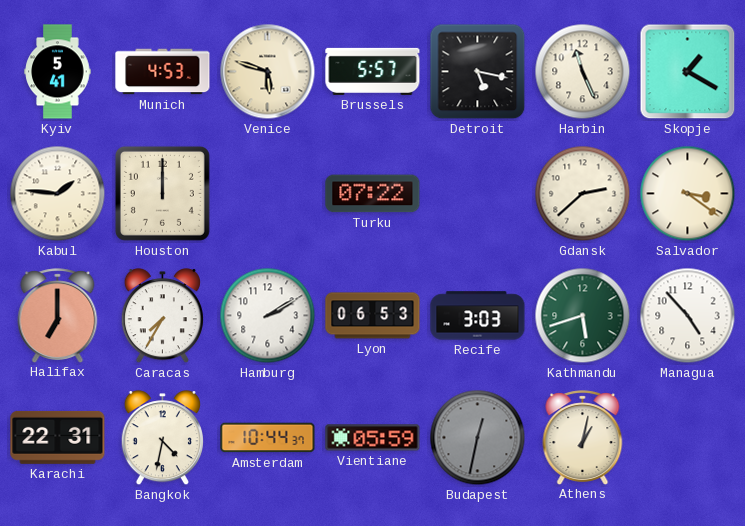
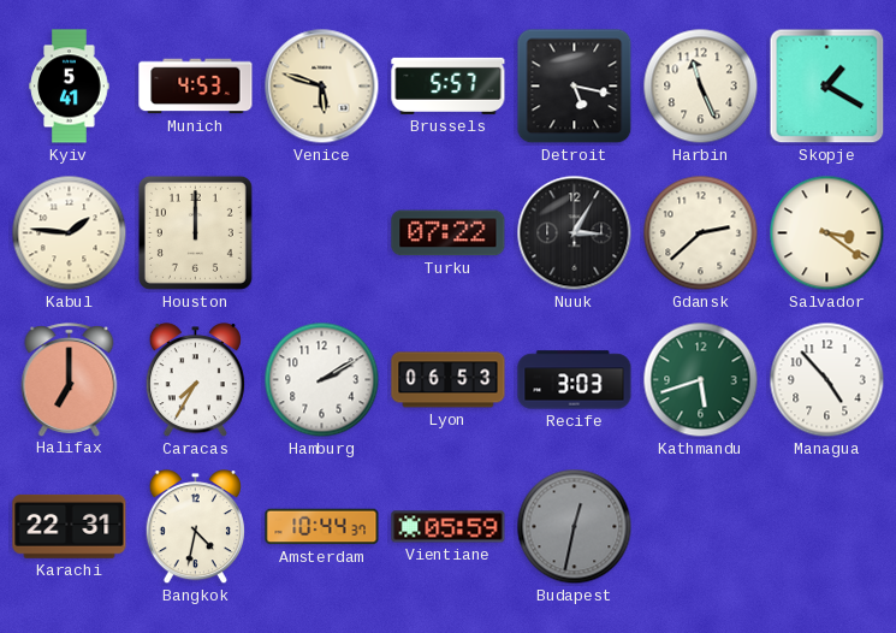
Nuuk: none -> 3:05 (575, 233)
Athens: 1:02 -> none (583, 437)
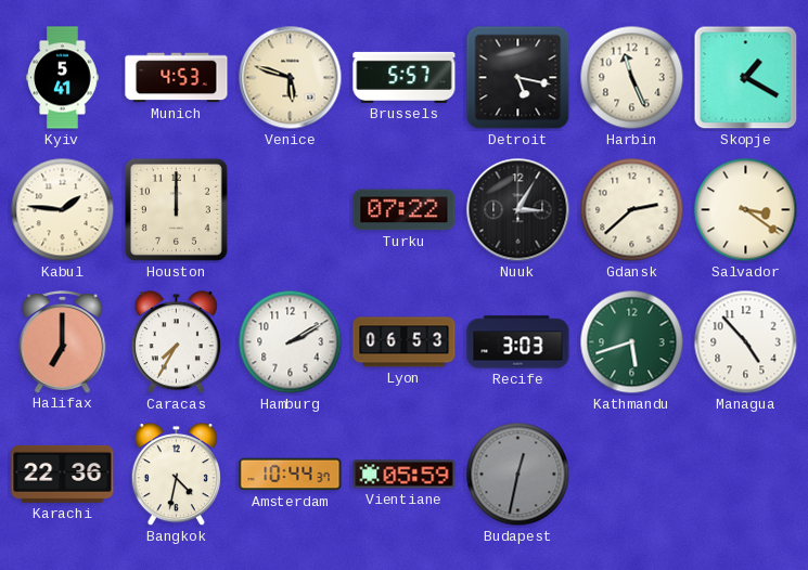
Karachi: 22:31 -> 22:36 (63, 474)
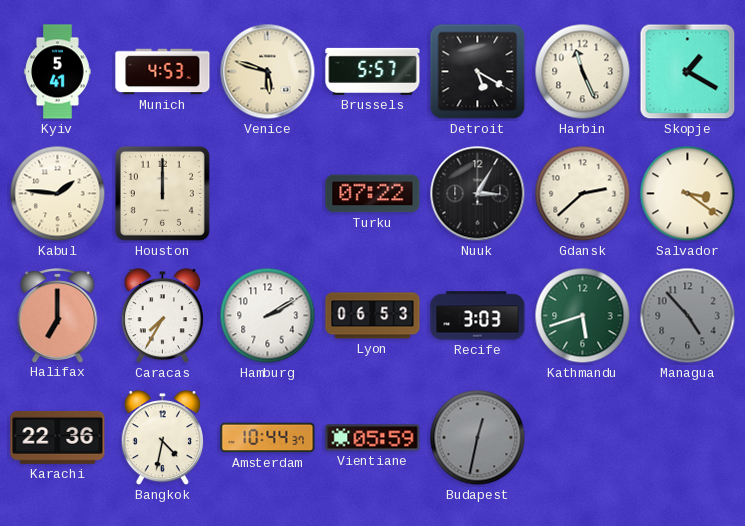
Detroit: 5:17 -> 5:20 (478, 72)
Managua dial: white -> grey (688, 316)
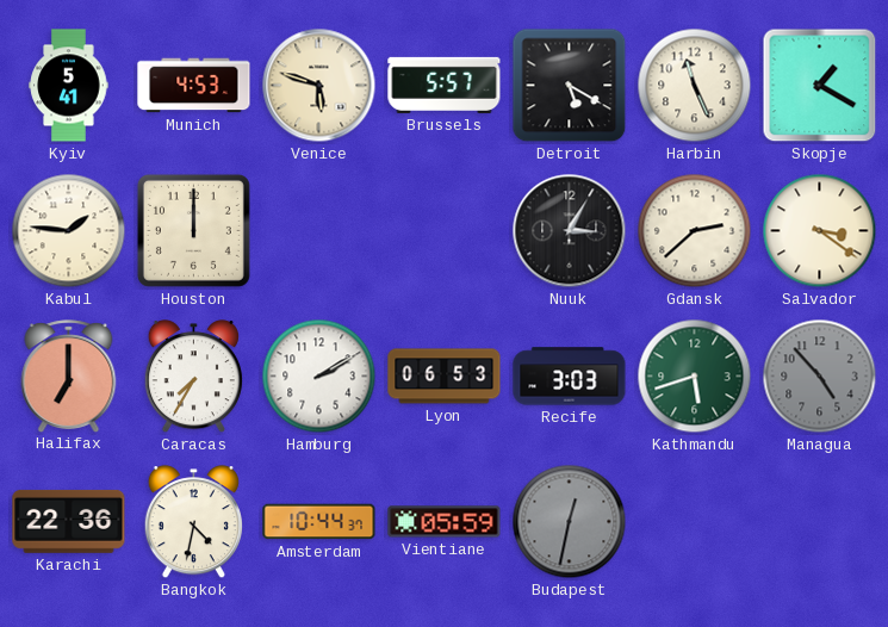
Turku: 07:22 -> none (373, 194)
